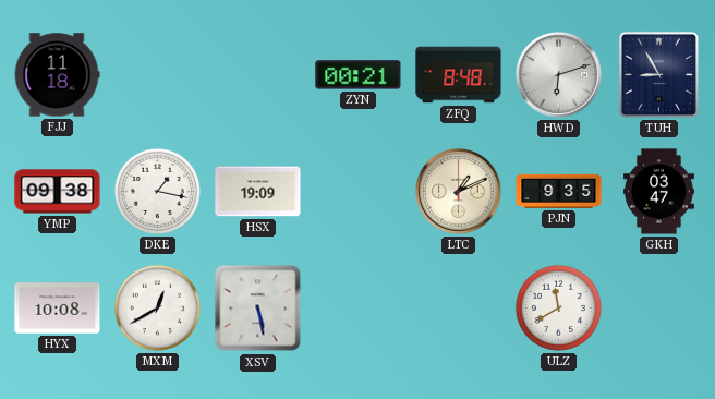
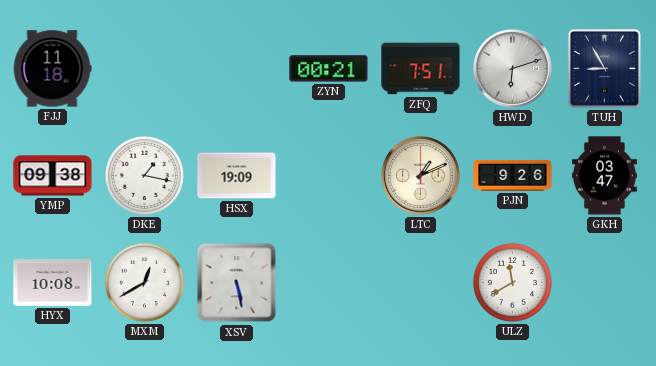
ZFQ: 8:48 -> 7:51 (421, 69)
PJN: 9:35 -> 9:26 (513, 175)
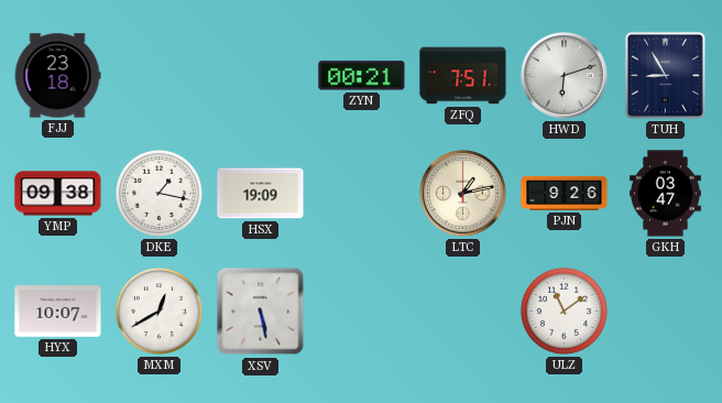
FJJ: 11:18 -> 23:18 (57, 76)
LTC: 1:11 -> 1:13 (463, 194)
HYX: 10:08 -> 10:07 (58, 312)
ULZ: 11:40 -> 11:09 (564, 311)
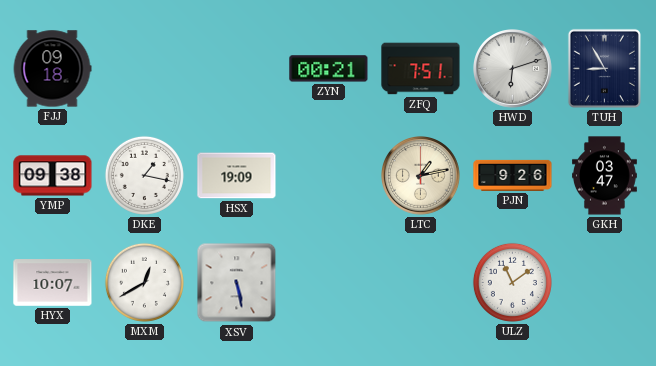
FJJ: 23:18 -> 09:18 (52, 69)
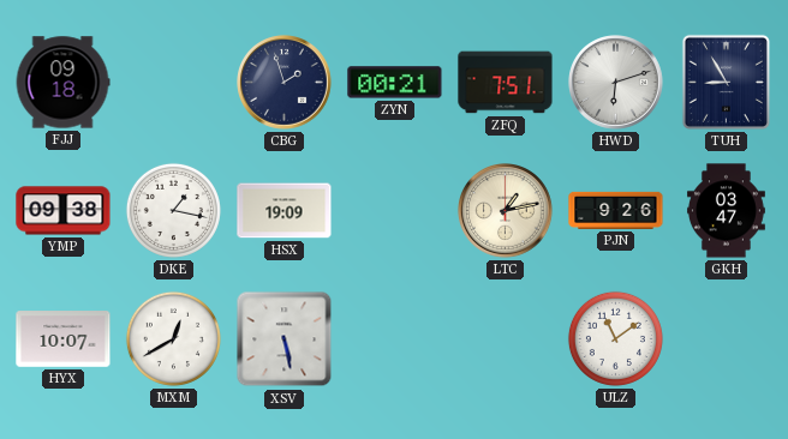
CBG: none -> 1:57 (285, 83)
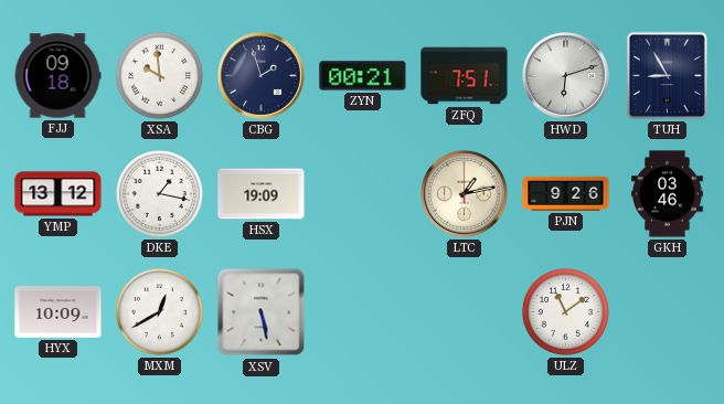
XSA: none -> 9:59 (159, 75)
YMP: 09:38 -> 13:12 (58, 194)
GKH: 03:47 -> 03:46 (668, 194)
HYX: 10:07 -> 10:09 (58, 312)
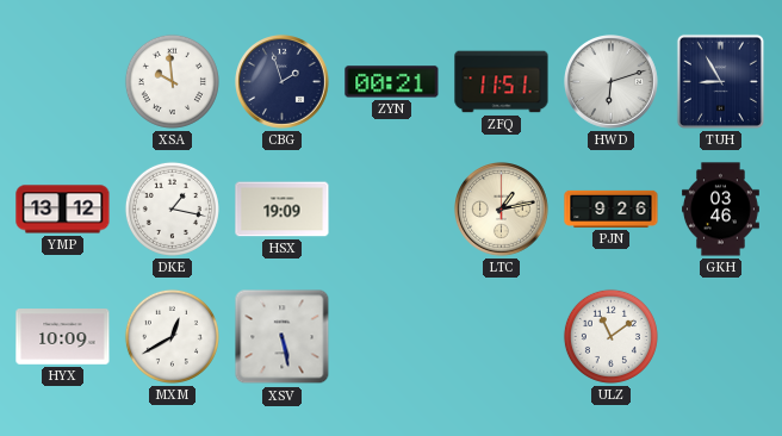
FJJ: 09:18 -> none (57, 76)
ZFQ: 7:51 -> 11:51 (502, 82)
